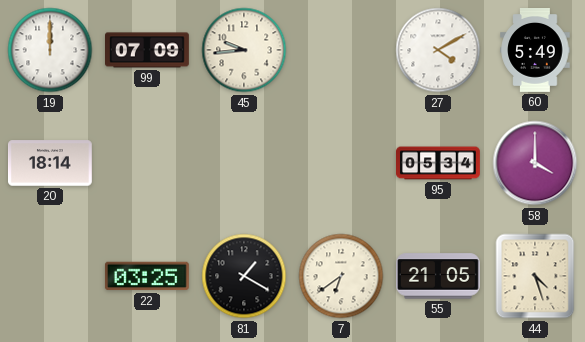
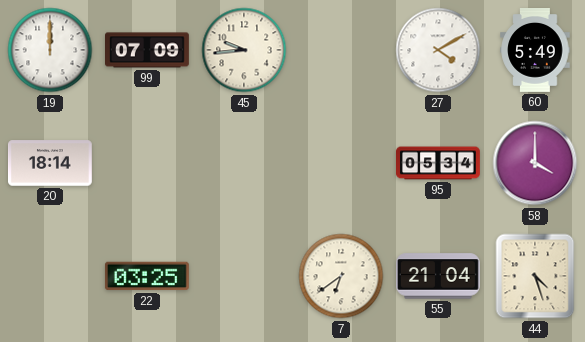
81: 1:20 -> none (244, 276)
55: 21:05 -> 21:04 (439, 276)
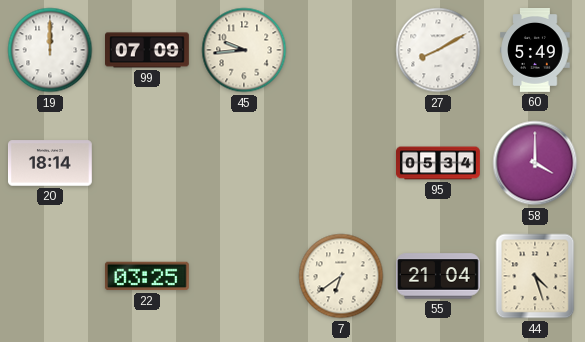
27: 4:10 -> 8:10 (438, 50)
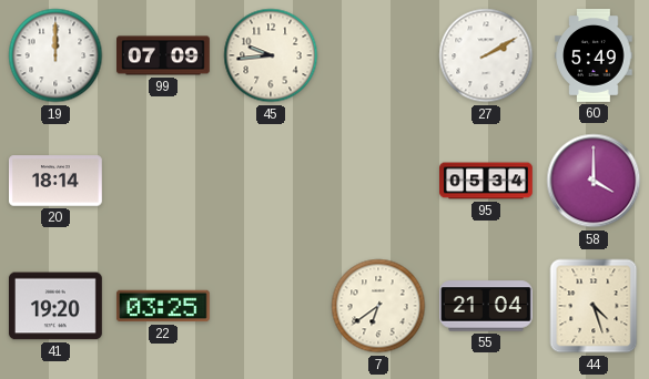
27: 8:10 -> 2:10 (486, 55)
41: none -> 19:20 (55, 306)
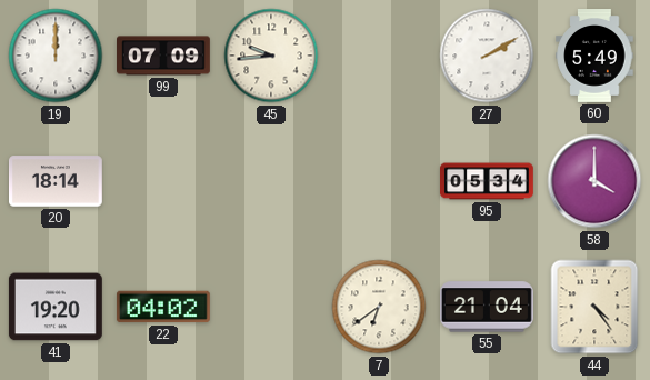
22: 03:25 -> 04:02 (163, 307)
44: 4:27 -> 4:24 (594, 307)
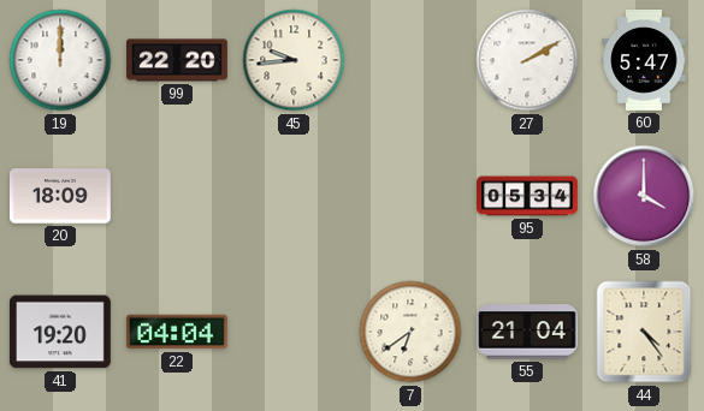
99: 07:09 -> 22:20 (178, 60)
60: 5:49 -> 5:47 (644, 61)
20: 18:14 -> 18:09 (61, 196)
22: 04:02 -> 04:04 (177, 332)
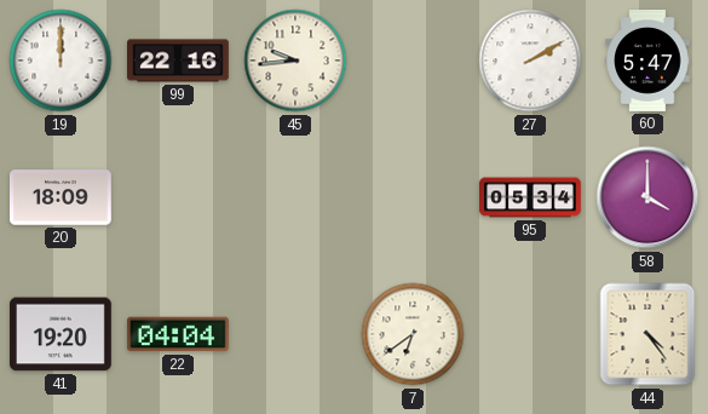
99: 22:20 -> 22:16 (179, 61)
55: 21:04 -> none (528, 332)
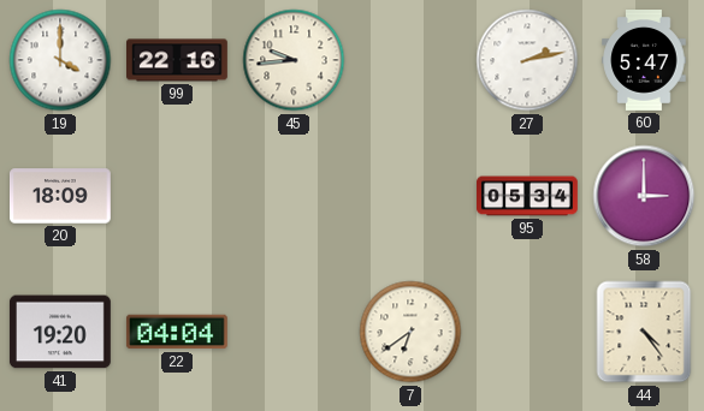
19: 12:00 -> 4:00 (60, 60)
27: 2:10 -> 2:13 (527, 60)
58: 4:00 -> 3:00 (644, 196)
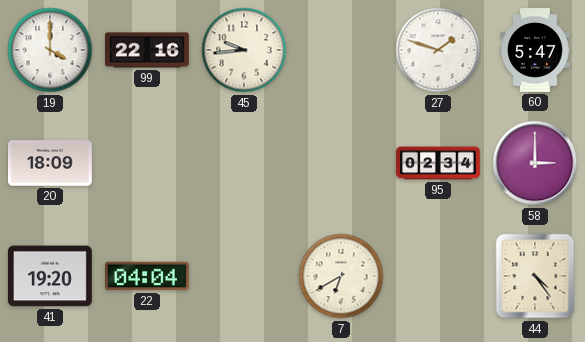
27: 2:13 -> 1:48 (438, 50)
95: 05:34 -> 02:34 (439, 163)
7: 6:39 -> 6:40 (341, 276)
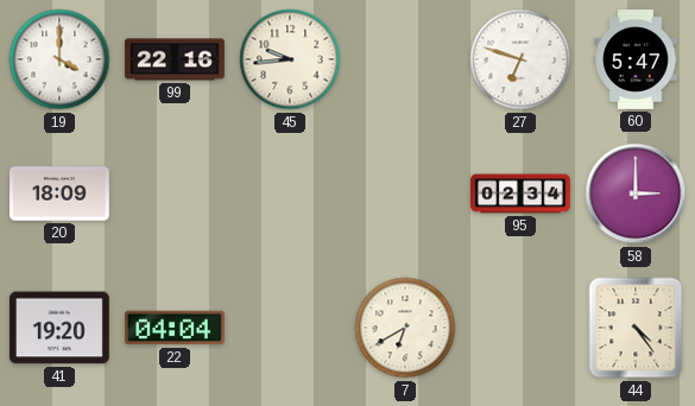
27: 1:48 -> 6:48 (520, 59)
